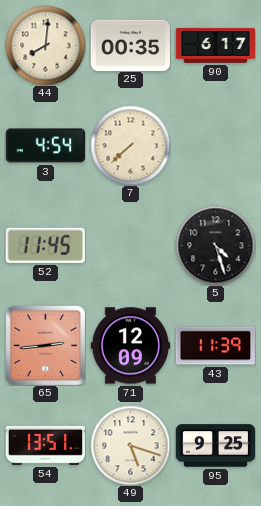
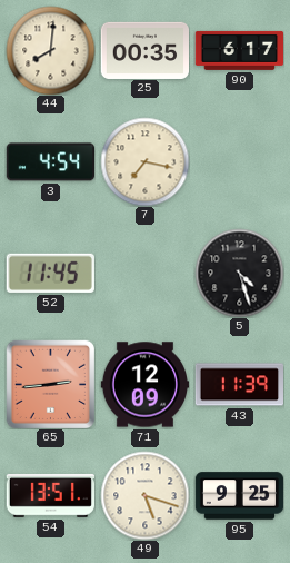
7: 7:38 -> 7:17 (144, 161)
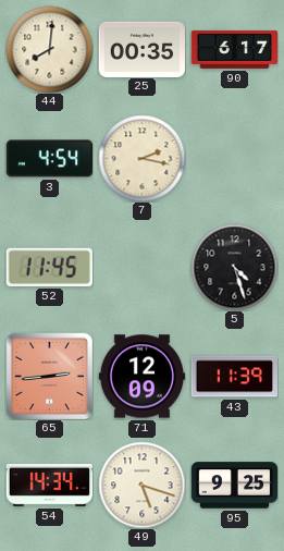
7: 7:17 -> 2:17 (141, 158)
54: 13:51 -> 14:34 (49, 485)
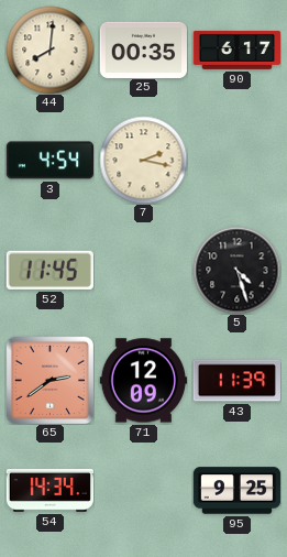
65: 2:44 -> 2:39 (49, 380)
49: 5:18 -> none (141, 485)
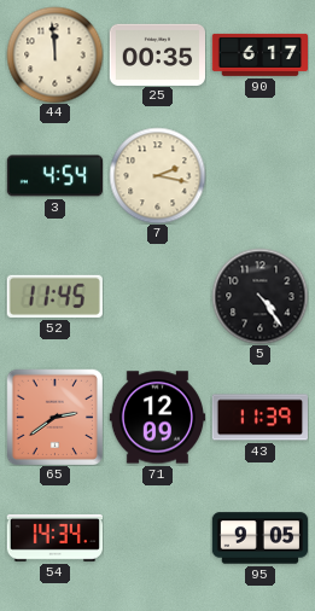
44: 8:01 -> 11:59 (54, 54)
5: 4:27 -> 4:24 (259, 296)
95: 9:25 -> 9:05 (259, 539)
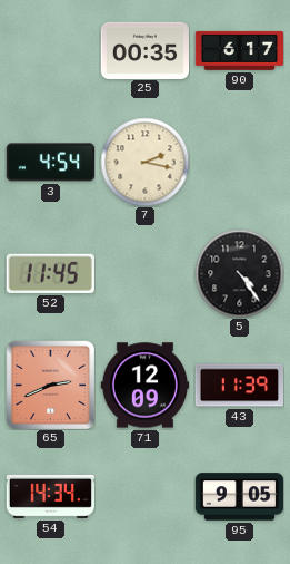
44: 11:59 -> none (54, 54)
65: 2:39 -> 2:41 (50, 385)
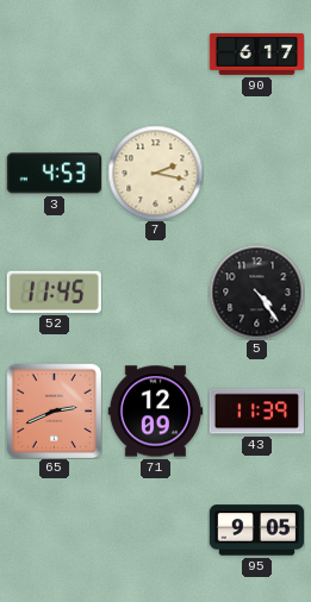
25: 00:35 -> none (144, 50)
3: 4:54 -> 4:53 (54, 174)
54: 14:34 -> none (50, 496)
